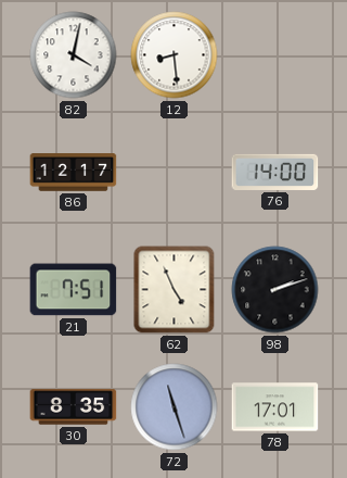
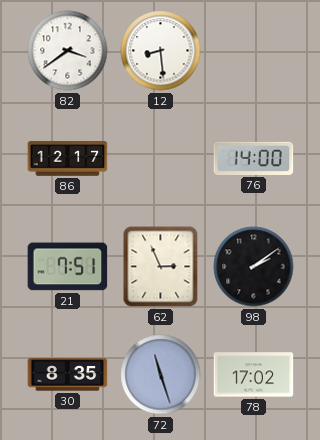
82: 4:02 -> 3:39 (68, 51)
62: 4:56 -> 2:56 (161, 267)
98: 2:12 -> 2:09 (254, 267)
78: 17:01 -> 17:02 (254, 375)
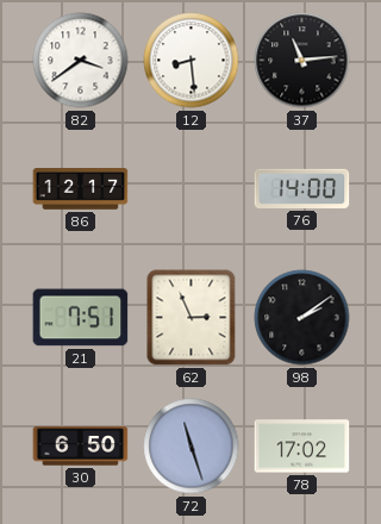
37: none -> 11:14 (302, 61)
30: 8:35 -> 6:50 (81, 447)
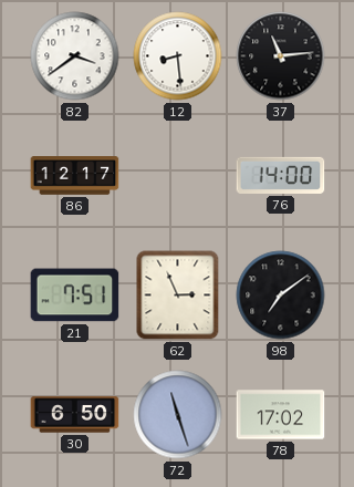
98: 2:09 -> 7:09 (281, 296)
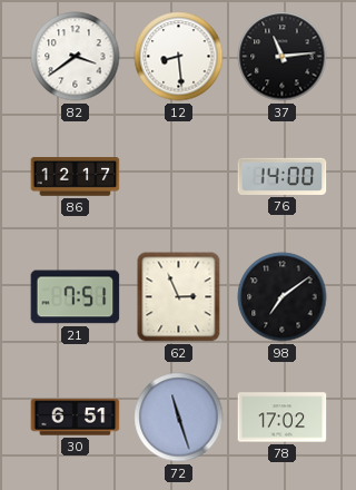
30: 6:50 -> 6:51 (76, 418)
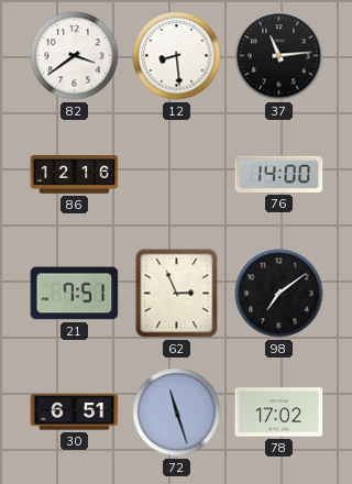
86: 12:17 -> 12:16 (75, 175)
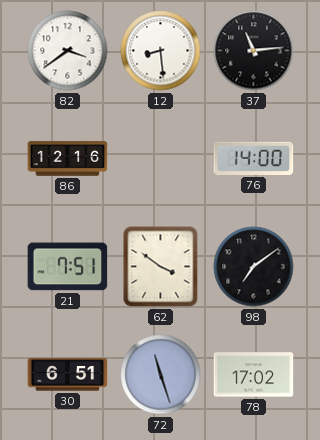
62: 2:56 -> 3:51 (161, 267)
